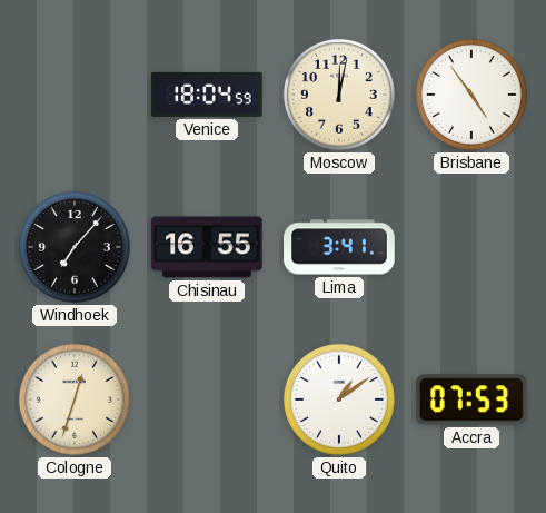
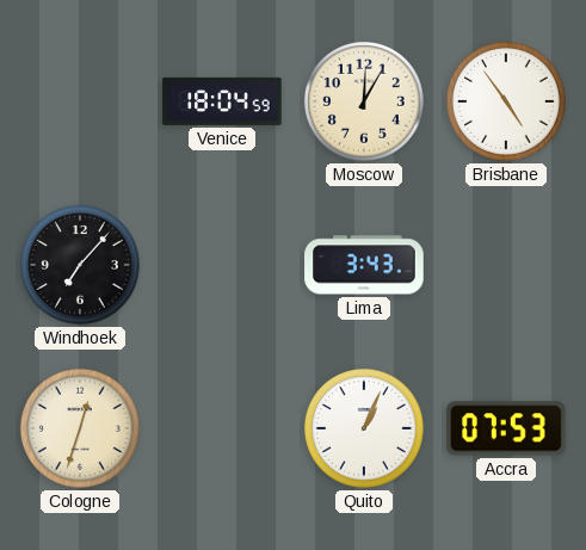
Moscow: 12:02 -> 12:05 (364, 101)
Chisinau: 16:55 -> none (207, 247)
Lima: 3:41 -> 3:43 (364, 265)
Quito: 1:09 -> 1:04 (364, 428)
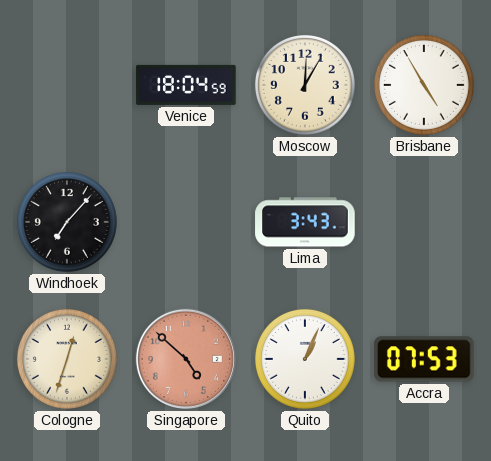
Brisbane: 4:54 -> 4:55 (424, 85)
Singapore: none -> 4:52 (186, 359)
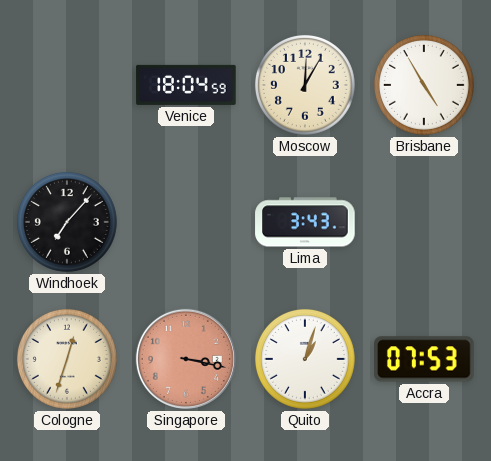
Singapore: 4:52 -> 3:17 (186, 359)
Quito: 1:04 -> 1:03 (305, 359)
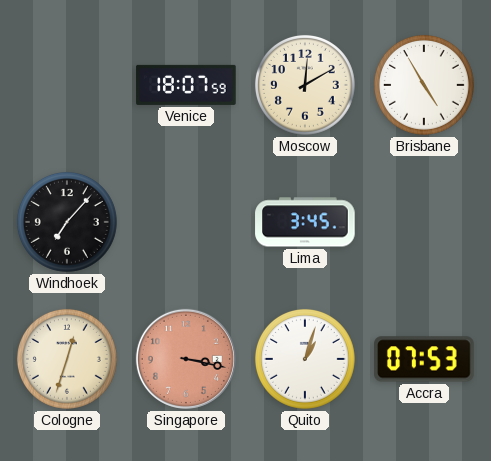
Venice: 18:04 -> 18:07 (186, 85)
Moscow: 12:05 -> 12:10 (305, 85)
Lima: 3:43 -> 3:45 (305, 222)
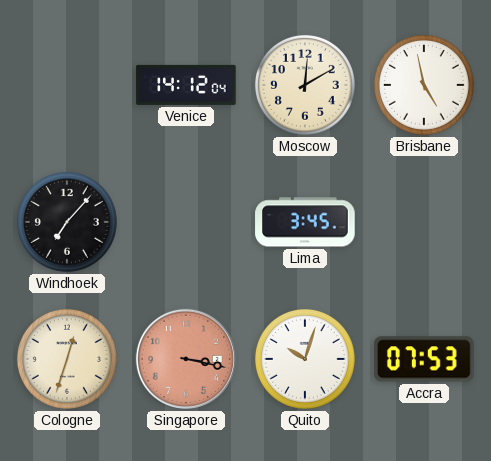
Venice: 18:07 -> 14:12 (186, 85)
Brisbane: 4:55 -> 4:58 (424, 85)
Quito: 1:03 -> 10:03 (305, 359)
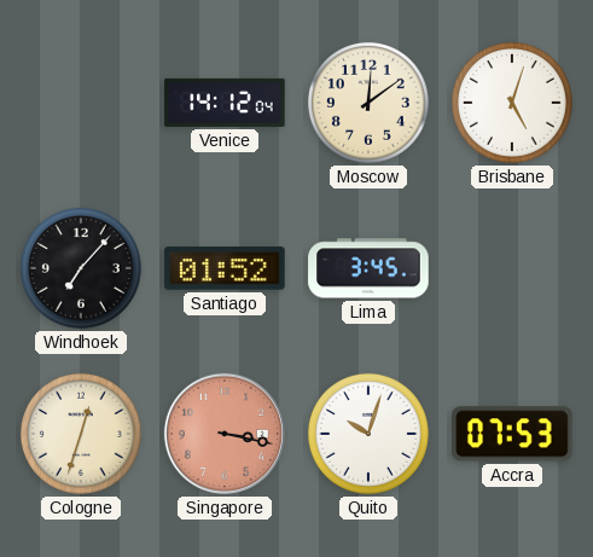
Moscow: 12:10 -> 12:09 (368, 103)
Brisbane: 4:58 -> 5:03 (512, 103)
Santiago: none -> 01:52 (225, 268)
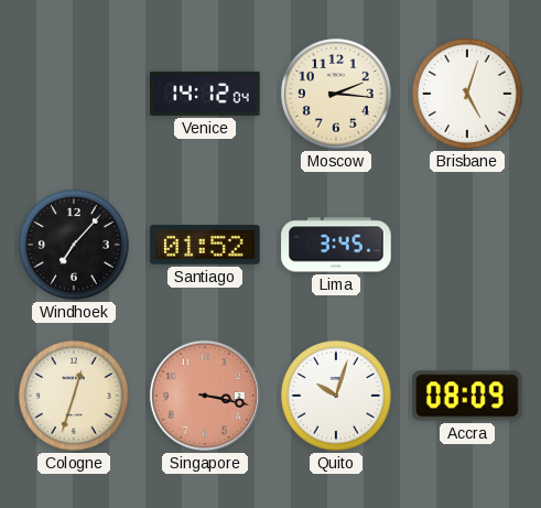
Moscow: 12:09 -> 2:16 (336, 94)
Accra: 07:53 -> 08:09 (467, 396)
